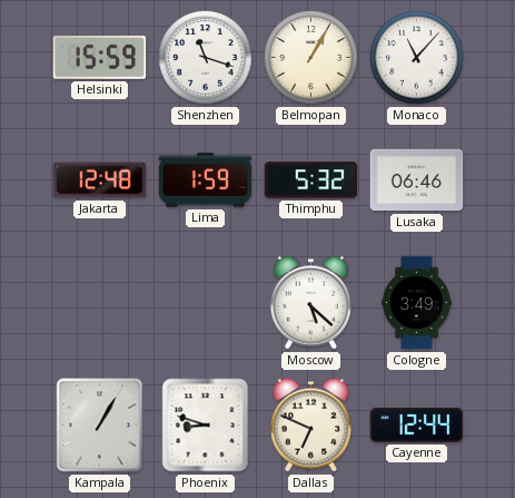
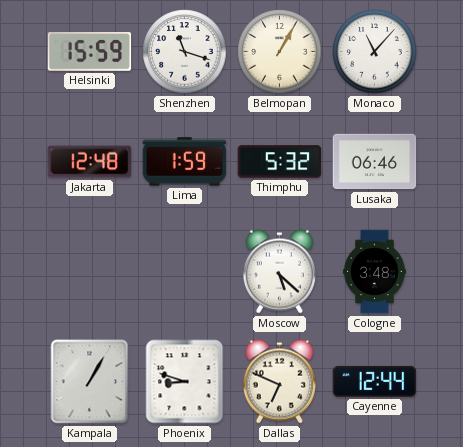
Cologne: 3:49 -> 3:48 (375, 272)
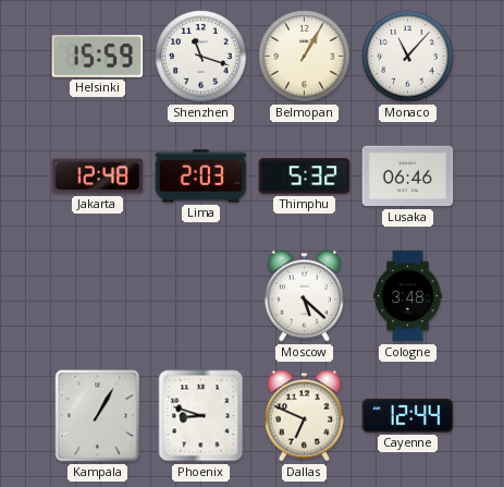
Lima: 1:59 -> 2:03 (201, 176)
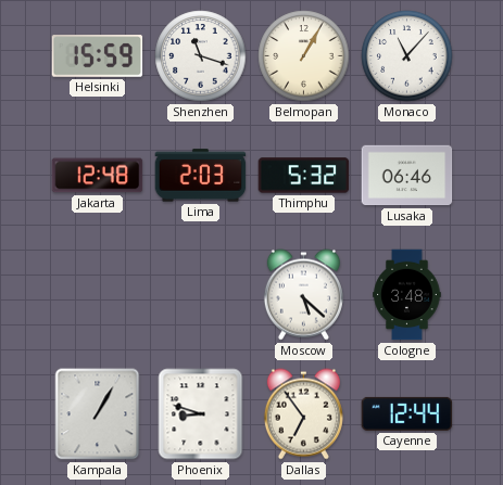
Dallas: 6:49 -> 6:54 (303, 414)
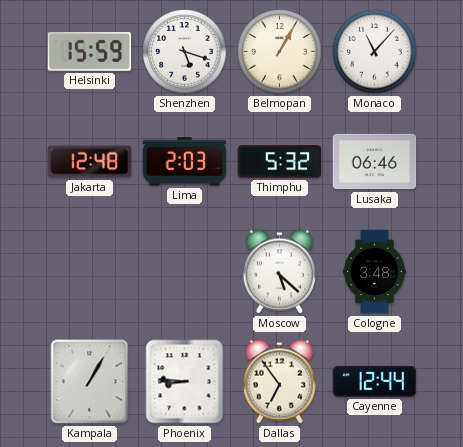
Shenzhen: 11:18 -> 5:18 (185, 52)
Phoenix: 8:48 -> 8:46 (185, 382)
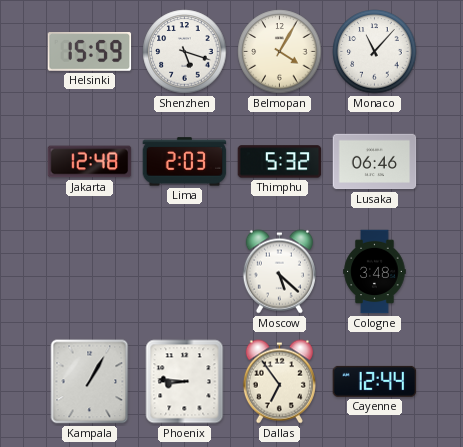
Belmopan: 1:05 -> 4:05 (280, 52)
